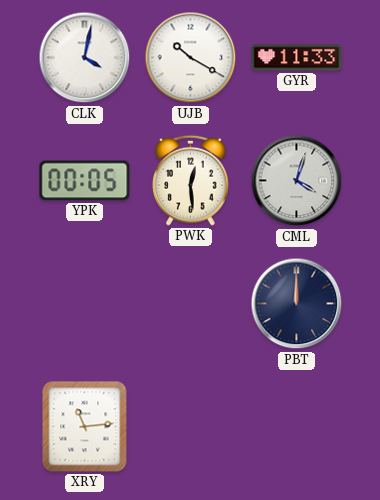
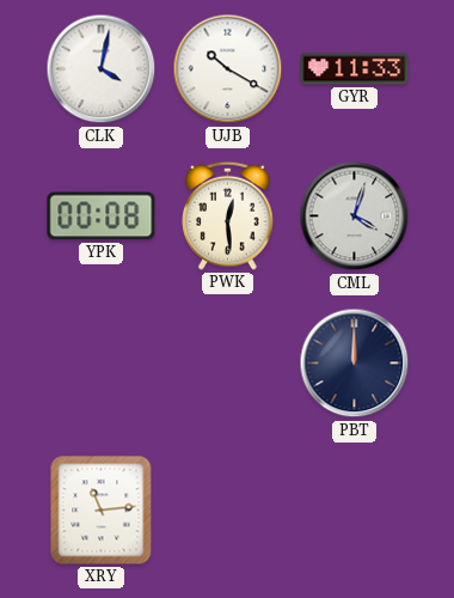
YPK: 00:05 -> 00:08 (102, 216)
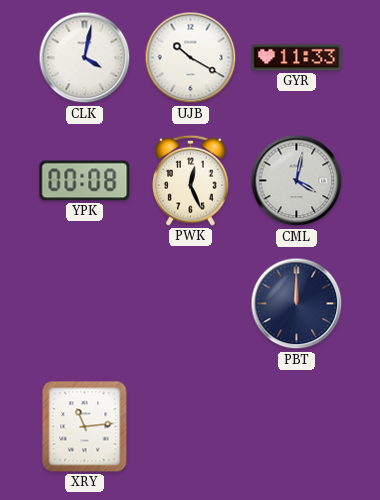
PWK: 12:29 -> 12:26 (191, 180)
CML: 4:03 -> 4:02 (297, 181)
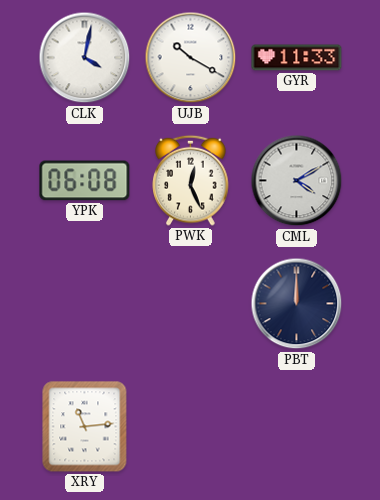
YPK: 00:08 -> 06:08 (85, 181)
CML: 4:02 -> 4:10 (297, 181)
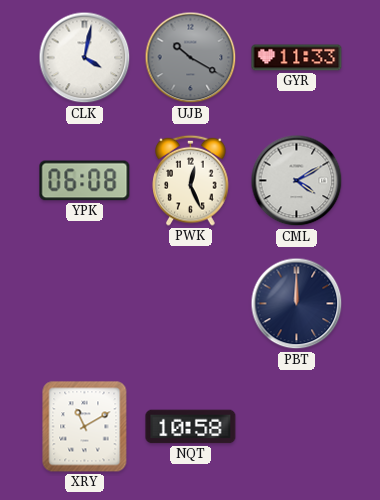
UJB dial: white -> grey (191, 58)
XRY: 11:14 -> 11:10 (85, 427)
NQT: none -> 10:58 (191, 427)
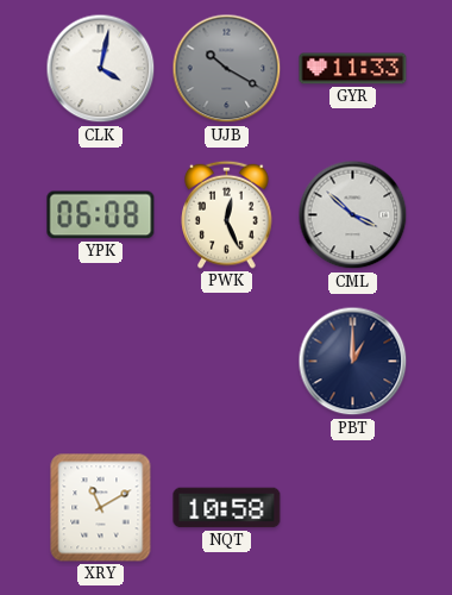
CML: 4:10 -> 3:52 (353, 215)
PBT: 12:00 -> 1:00 (353, 362)
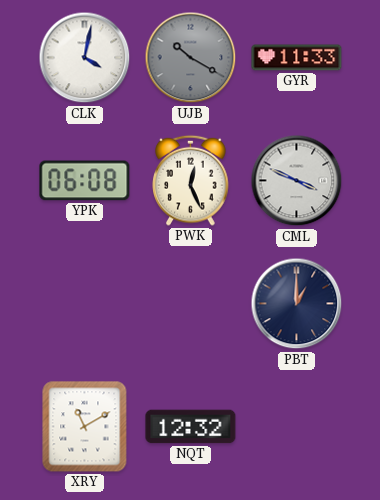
CML: 3:52 -> 3:49 (297, 181)
NQT: 10:58 -> 12:32 (191, 427)
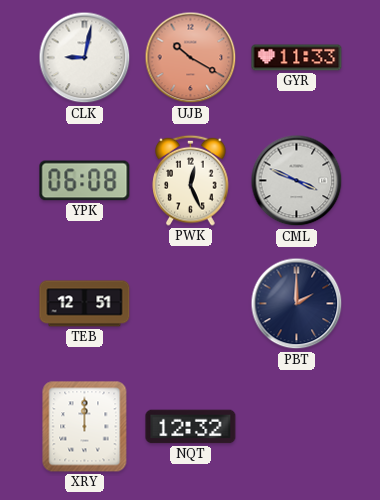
CLK: 4:02 -> 9:02 (85, 58)
UJB dial: grey -> salmon (191, 58)
TEB: none -> 12:51 (85, 304)
PBT: 1:00 -> 2:00 (297, 304)
XRY: 11:10 -> 12:00 (85, 427)
